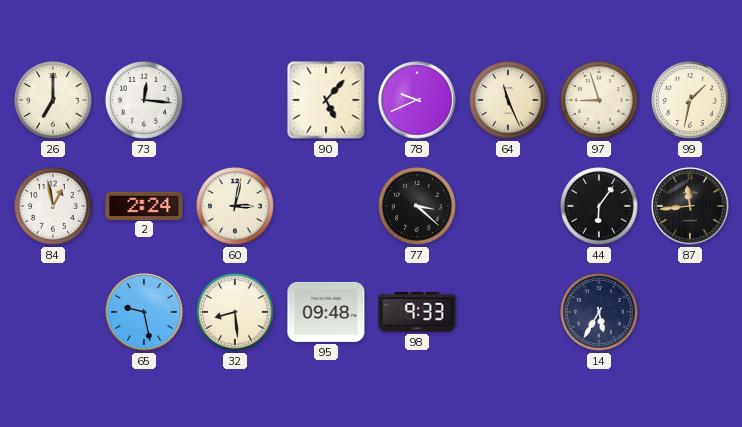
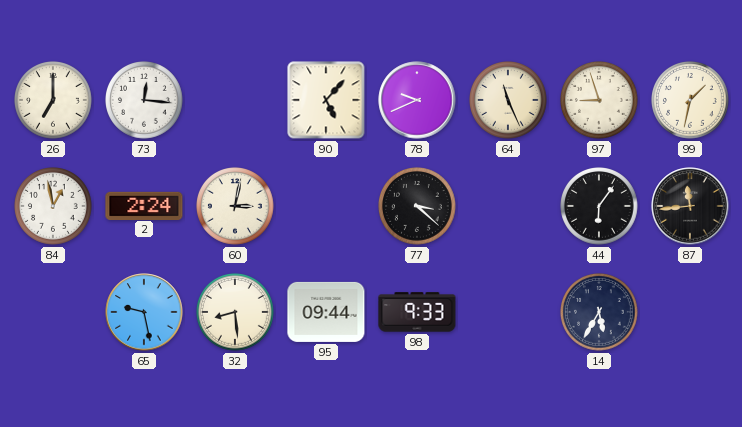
95: 09:48 -> 09:44 (326, 312)
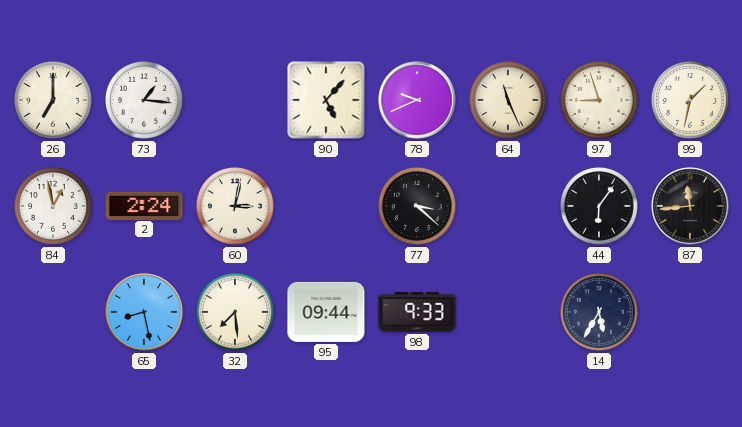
73: 12:16 -> 1:16 (145, 101)
65: 9:28 -> 8:28 (144, 312)
32: 8:29 -> 7:29 (236, 313)
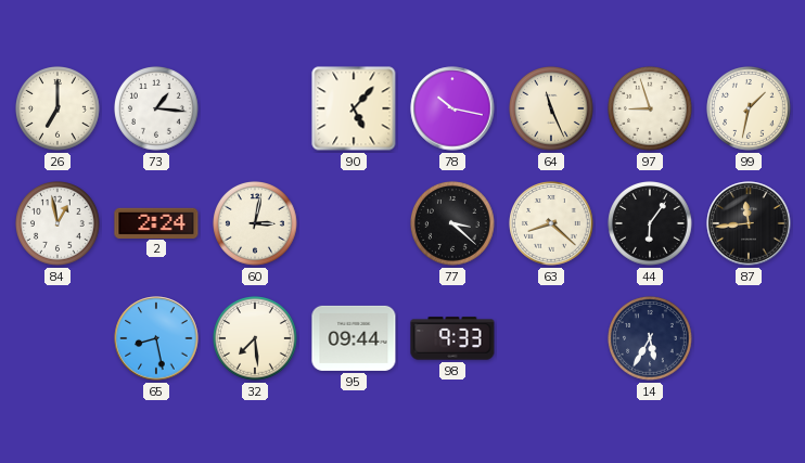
78: 9:41 -> 10:17 (452, 108)
63: none -> 8:22 (552, 224)
